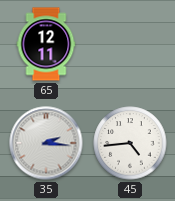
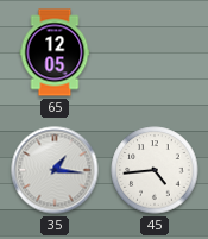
65: 12:11 -> 12:05 (55, 52)
35: 2:16 -> 1:16 (55, 170)
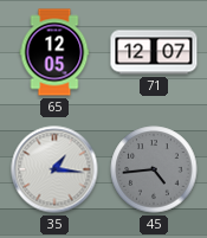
71: none -> 12:07 (154, 52)
45 dial: white -> grey (154, 169)
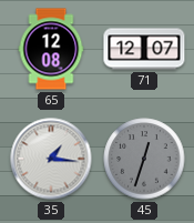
65: 12:05 -> 12:08 (51, 49)
45: 4:44 -> 12:33 (144, 159)
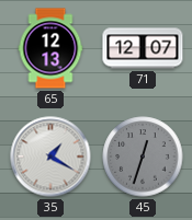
65: 12:08 -> 12:13 (50, 48)
35: 1:16 -> 1:20 (50, 157)
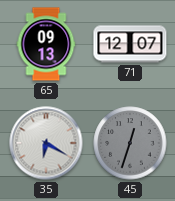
65: 12:13 -> 09:13 (46, 44)
35: 1:20 -> 6:20 (46, 143)
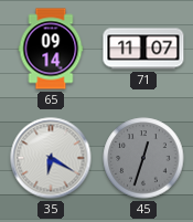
65: 09:13 -> 09:14 (51, 49)
71: 12:07 -> 11:07 (143, 49)
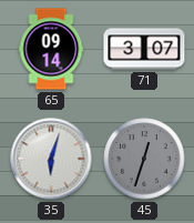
71: 11:07 -> 3:07 (144, 49)
35: 6:20 -> 6:03 (51, 159)
